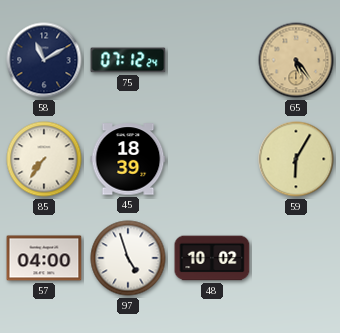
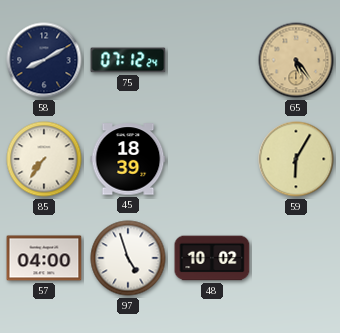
58: 11:10 -> 8:10 (44, 60)
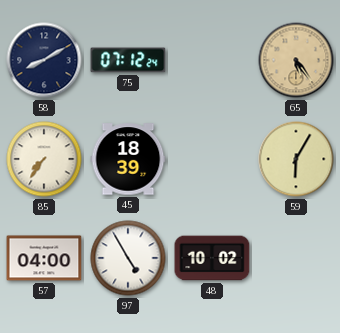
97: 4:57 -> 4:55 (128, 258)
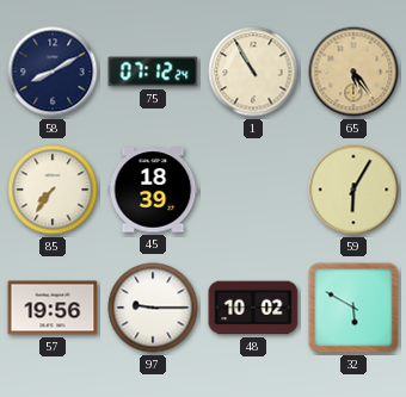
1: none -> 10:55 (253, 72)
57: 04:00 -> 19:56 (53, 308)
97: 4:55 -> 9:15 (153, 308)
32: none -> 5:50 (353, 308)
